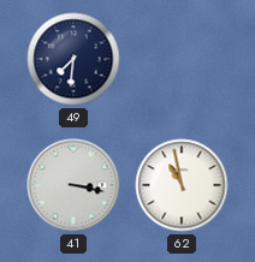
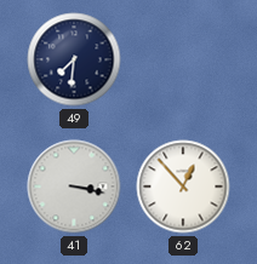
62: 10:58 -> 12:53 (183, 186)
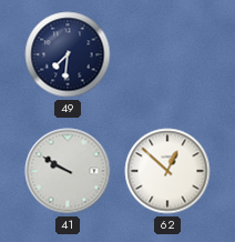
41: 3:17 -> 9:50 (68, 171)
62: 12:53 -> 12:52 (167, 171)
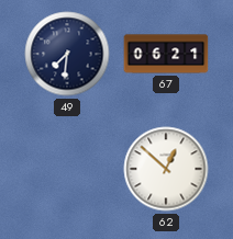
67: none -> 06:21 (166, 54)
41: 9:50 -> none (68, 171)
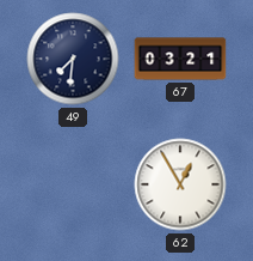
67: 06:21 -> 03:21 (180, 59)
62: 12:52 -> 12:55 (180, 184)
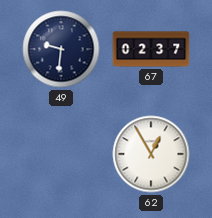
49: 7:31 -> 9:31 (61, 49)
67: 03:21 -> 02:37 (151, 49)
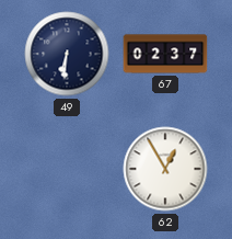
49: 9:31 -> 6:31 (67, 54)
